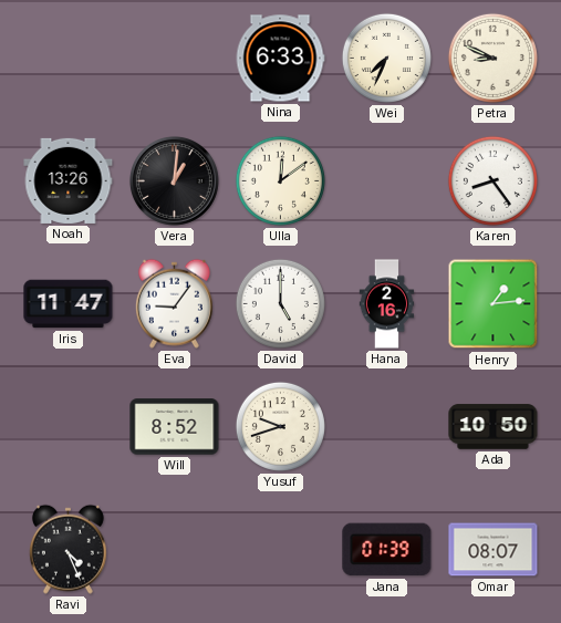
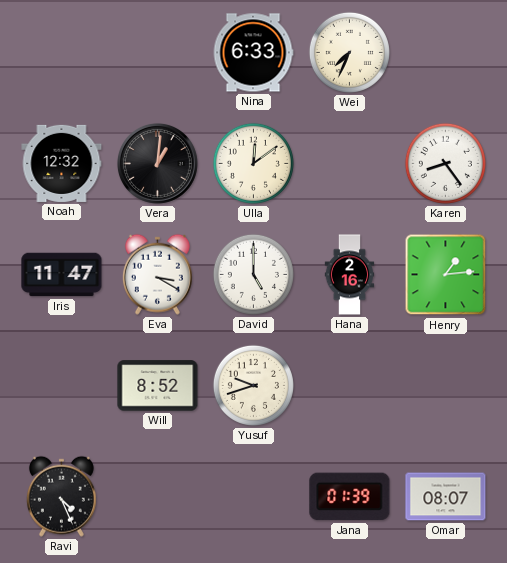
Petra: 8:49 -> none (492, 58)
Noah: 13:26 -> 12:32 (62, 163)
Eva: 9:06 -> 3:20 (157, 274)
Ada: 10:50 -> none (494, 427)
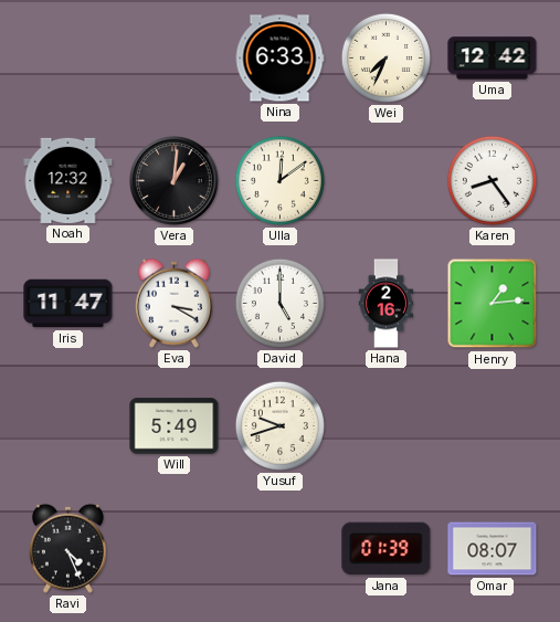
Uma: none -> 12:42 (493, 59)
Will: 8:52 -> 5:49 (175, 426)
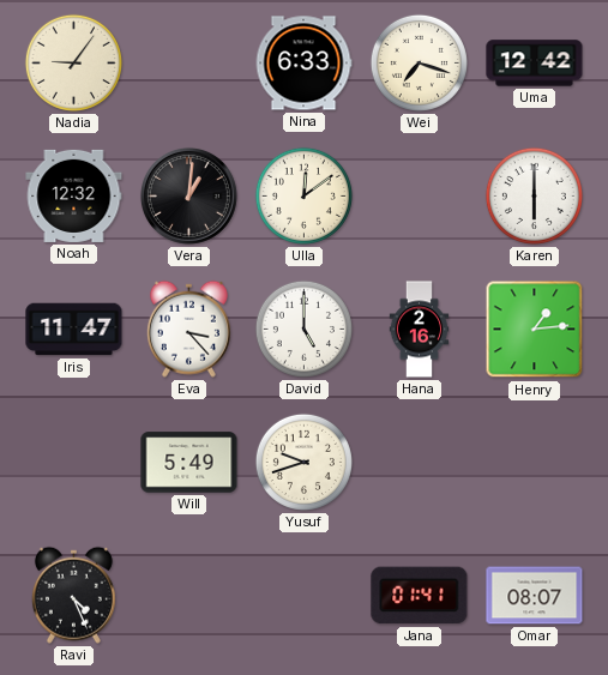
Nadia: none -> 9:06 (73, 62)
Wei: 7:34 -> 7:18 (419, 62)
Karen: 8:24 -> 6:00 (534, 195)
Eva: 3:20 -> 3:23 (188, 329)
Jana: 01:39 -> 01:41 (420, 596)
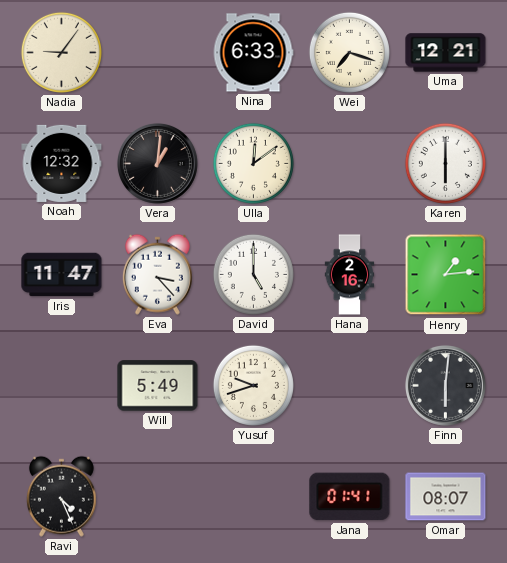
Uma: 12:42 -> 12:21 (446, 53)
Finn: none -> 6:01 (445, 385)
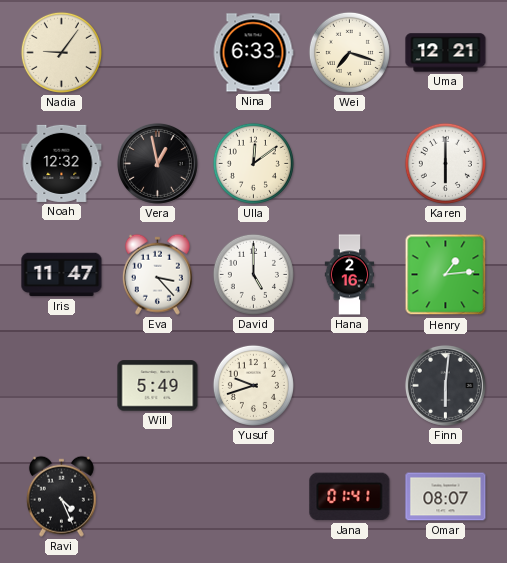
Vera: 1:01 -> 12:58 (157, 163)
